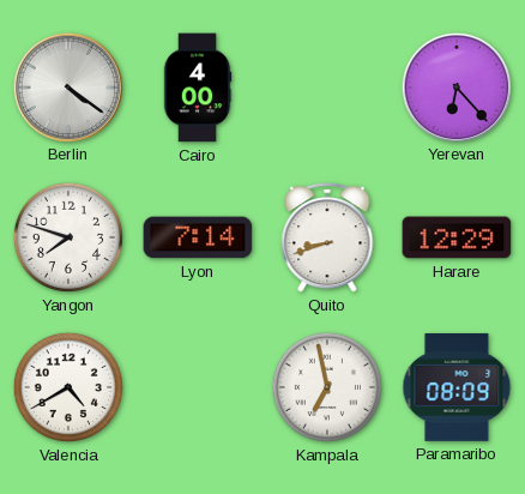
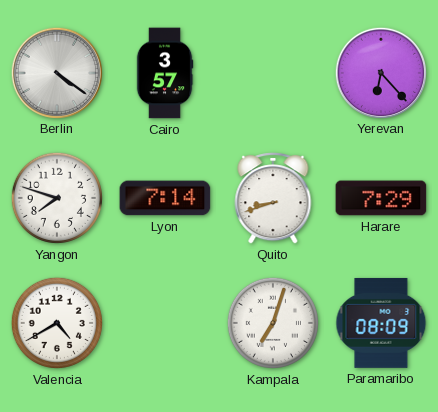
Cairo: 4:00 -> 3:57 (165, 73)
Harare: 12:29 -> 7:29 (381, 198)
Kampala: 6:58 -> 7:03 (273, 323)
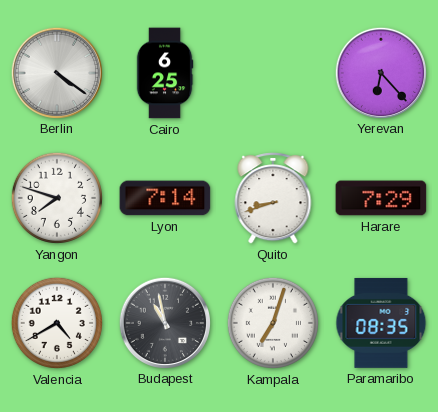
Cairo: 3:57 -> 6:25 (165, 73)
Budapest: none -> 10:58 (164, 322)
Paramaribo: 08:09 -> 08:35 (381, 323)
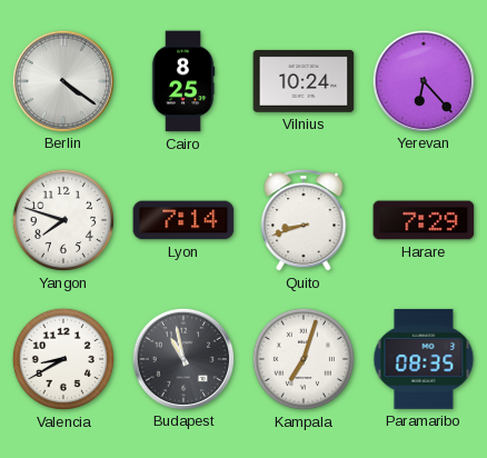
Cairo: 6:25 -> 8:25 (183, 81)
Vilnius: none -> 10:24 (304, 81)
Valencia: 4:40 -> 8:40 (63, 359)
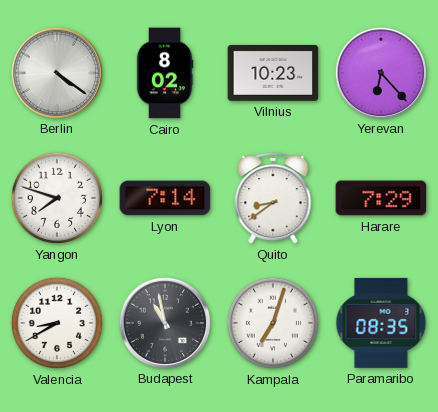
Cairo: 8:25 -> 8:02 (165, 73)
Vilnius: 10:24 -> 10:23 (273, 73)
Quito: 8:42 -> 8:39 (273, 198)
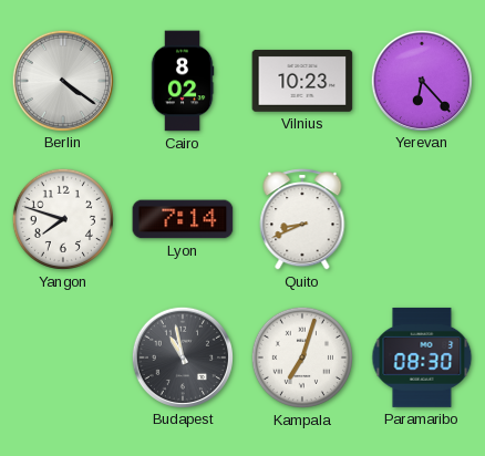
Quito: 8:39 -> 8:41 (302, 219)
Harare: 7:29 -> none (381, 198)
Valencia: 8:40 -> none (57, 323)
Paramaribo: 08:35 -> 08:30 (422, 357)
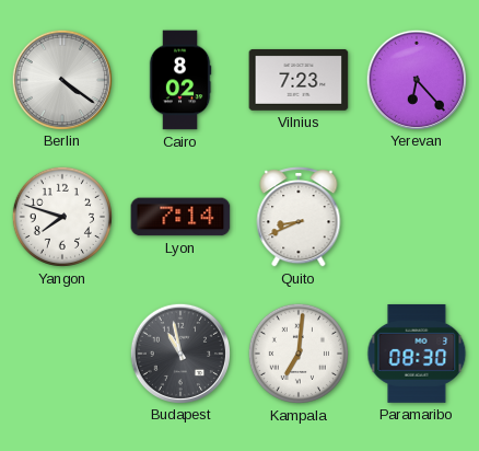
Vilnius: 10:23 -> 7:23 (299, 80)
Kampala: 7:03 -> 7:01 (299, 354)
